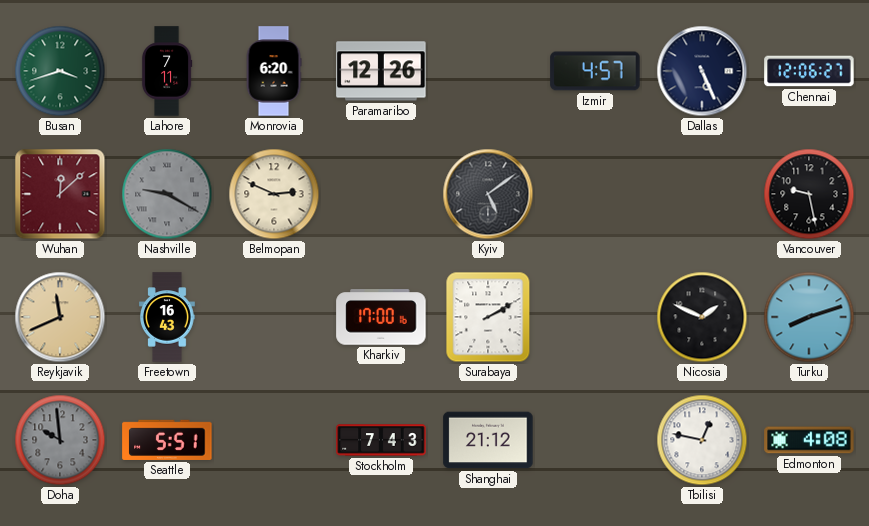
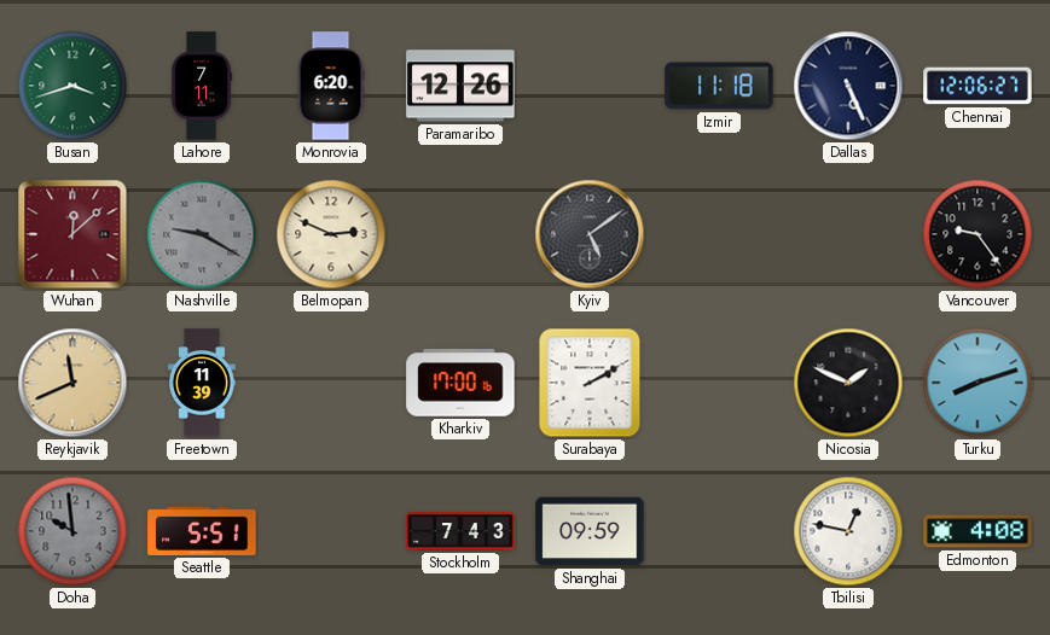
Izmir: 4:57 -> 11:18 (719, 86)
Vancouver: 9:28 -> 9:24 (978, 234)
Freetown: 16:43 -> 11:39 (202, 383)
Shanghai: 21:12 -> 09:59 (590, 531)
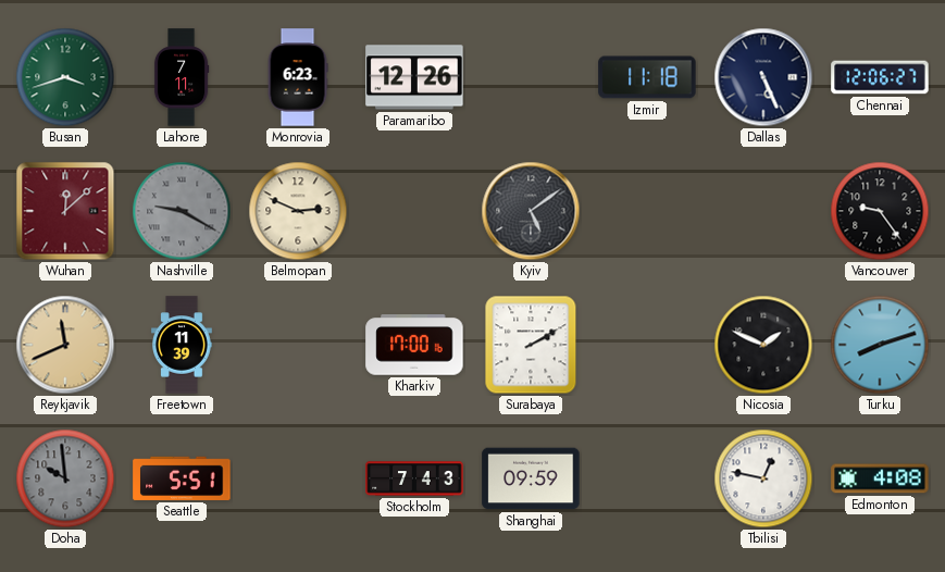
Monrovia: 6:20 -> 6:23 (298, 77)
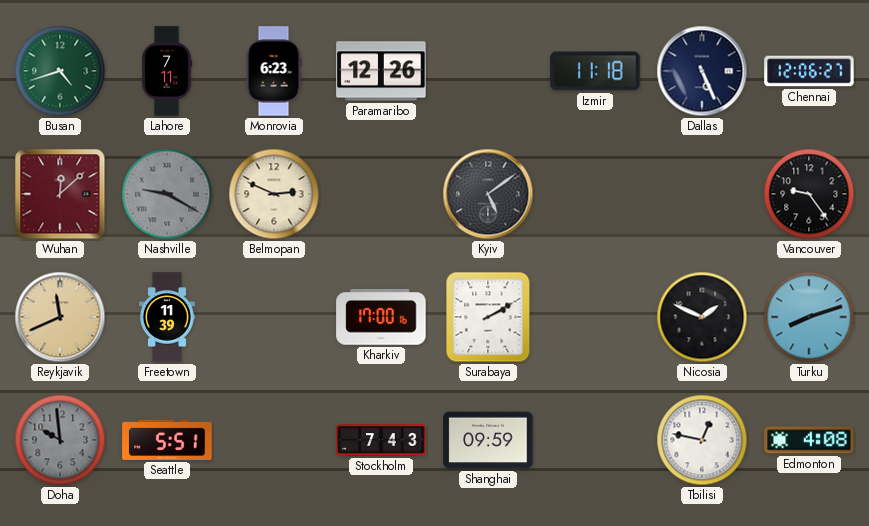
Busan: 3:42 -> 4:42 (60, 71)
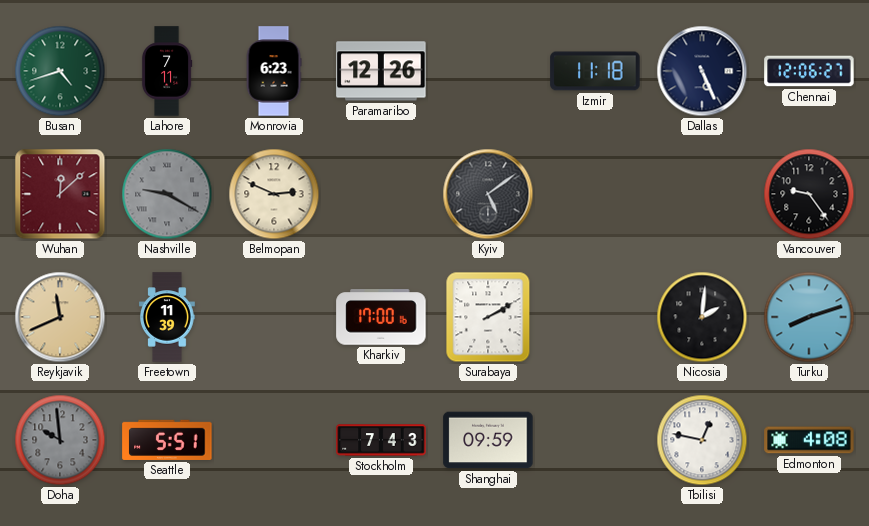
Nicosia: 1:49 -> 2:01 (702, 317)
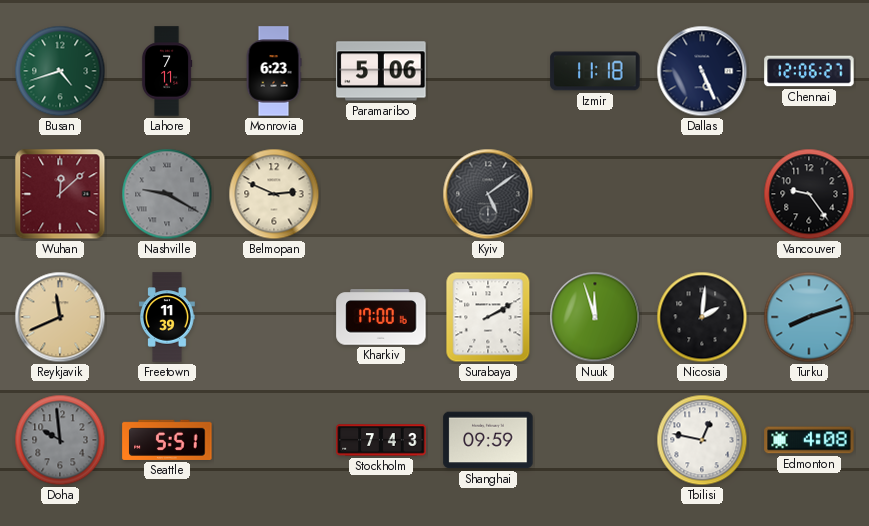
Paramaribo: 12:26 -> 5:06 (381, 71)
Nuuk: none -> 11:57 (595, 317)
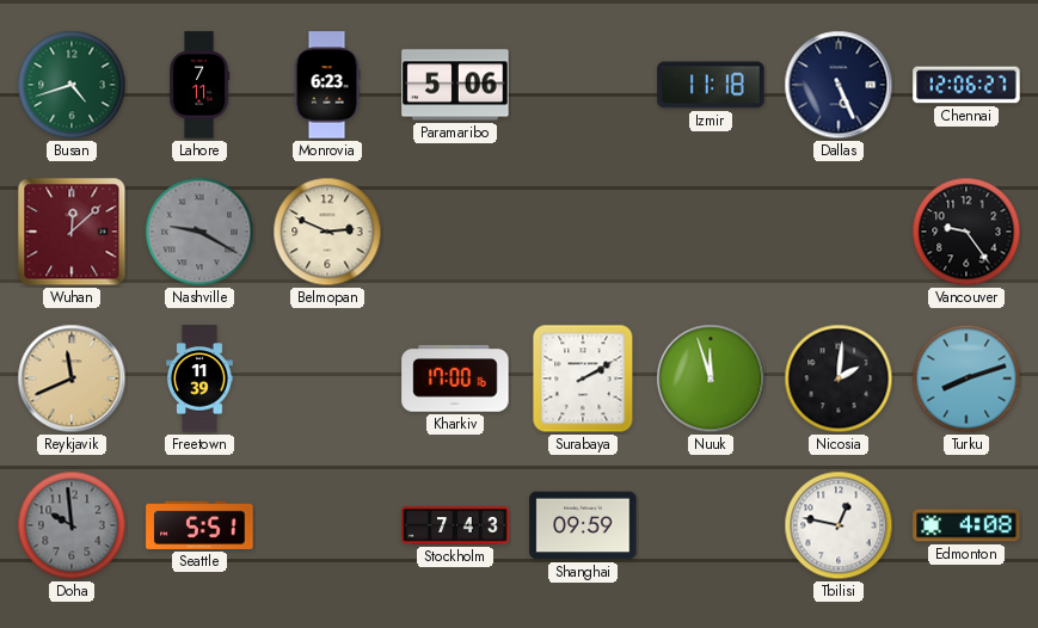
Kyiv: 5:09 -> none (488, 194)
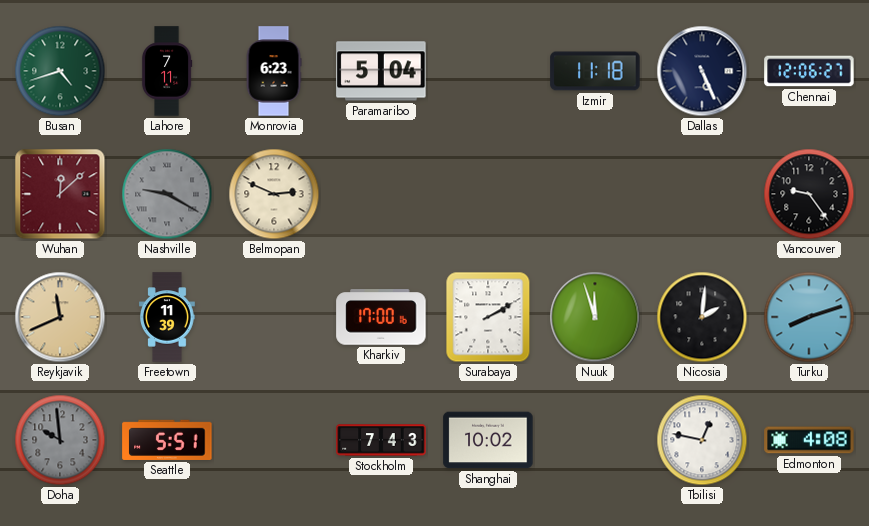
Paramaribo: 5:06 -> 5:04 (381, 71)
Shanghai: 09:59 -> 10:02 (488, 440)
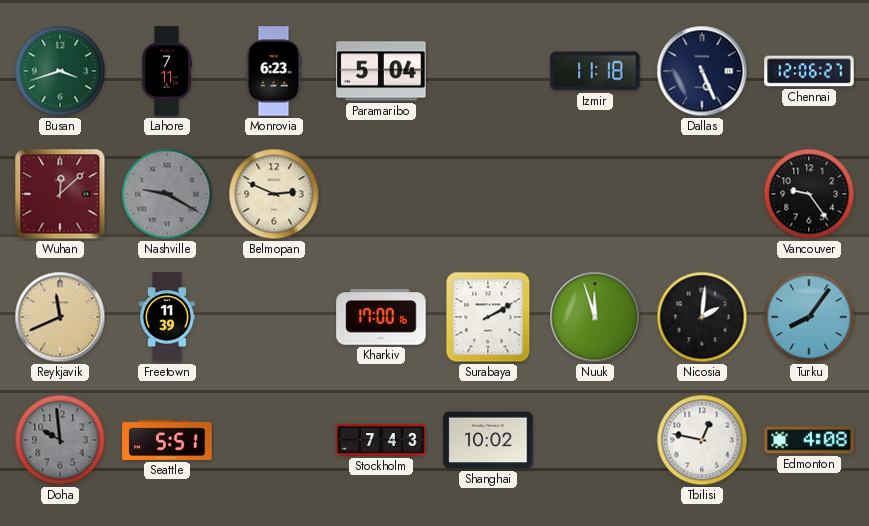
Busan: 4:42 -> 3:42 (60, 71)
Turku: 8:12 -> 8:06 (809, 317)
